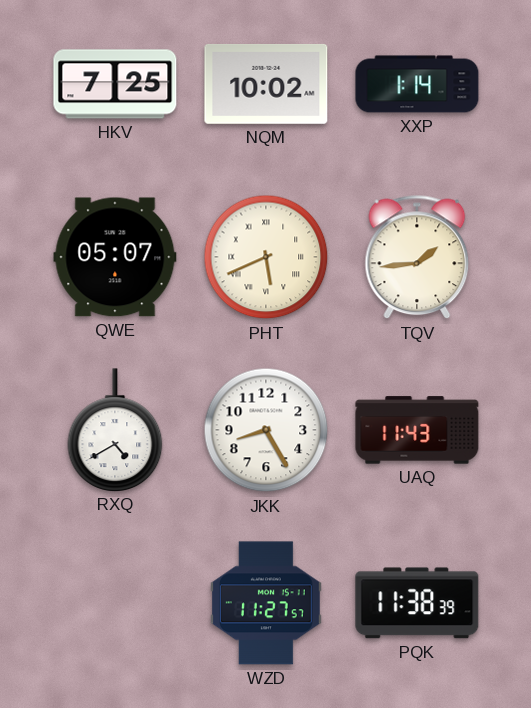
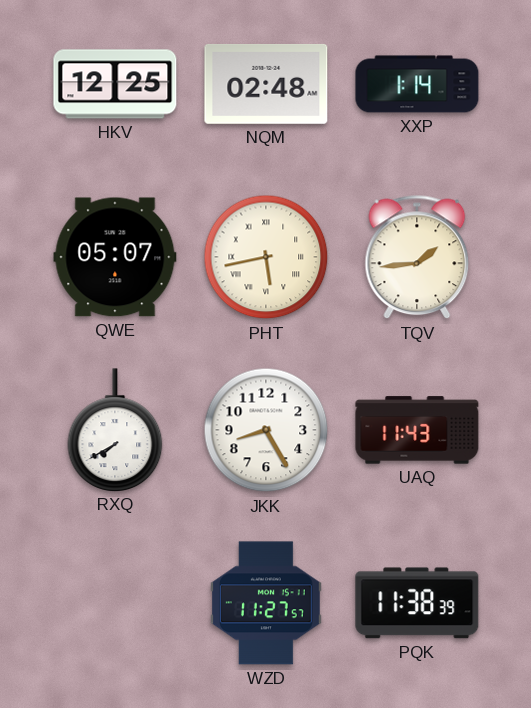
HKV: 7:25 -> 12:25 (115, 84)
NQM: 10:02 -> 02:48 (266, 84)
PHT: 5:41 -> 5:43 (266, 257)
RXQ: 4:40 -> 7:40 (115, 430)
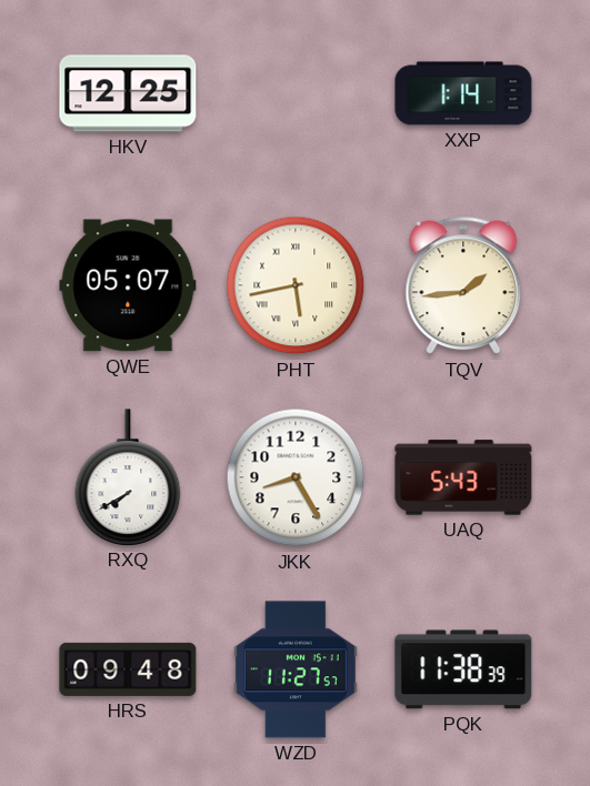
NQM: 02:48 -> none (266, 84)
UAQ: 11:43 -> 5:43 (463, 477)
HRS: none -> 09:48 (128, 669)
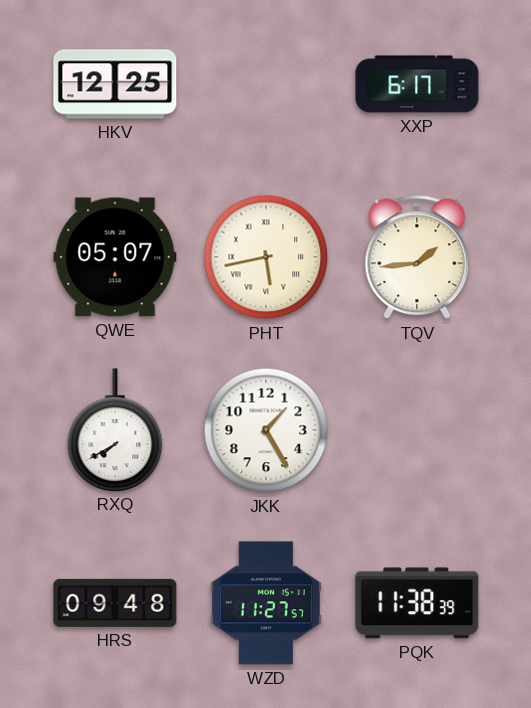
XXP: 1:14 -> 6:17 (417, 84)
JKK: 8:25 -> 1:25 (266, 430)
UAQ: 5:43 -> none (463, 477)
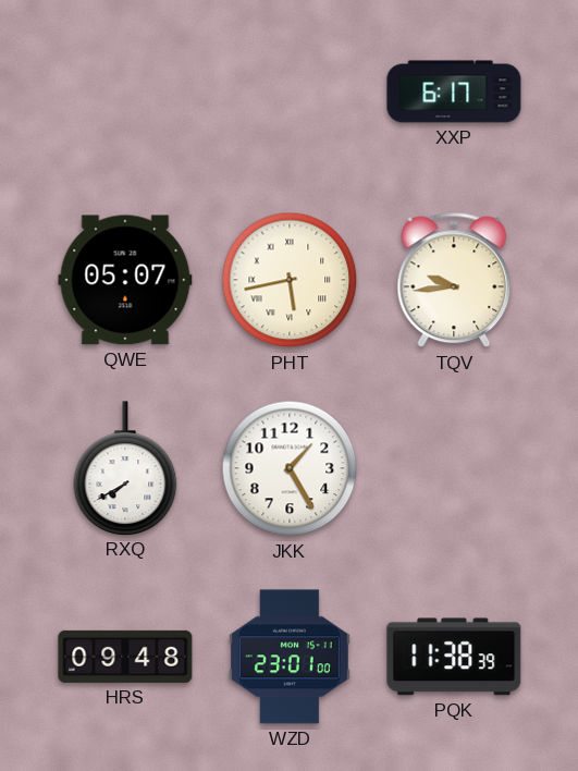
HKV: 12:25 -> none (115, 84)
TQV: 1:44 -> 9:44 (454, 280)
WZD: 11:27 -> 23:01 (290, 657)
